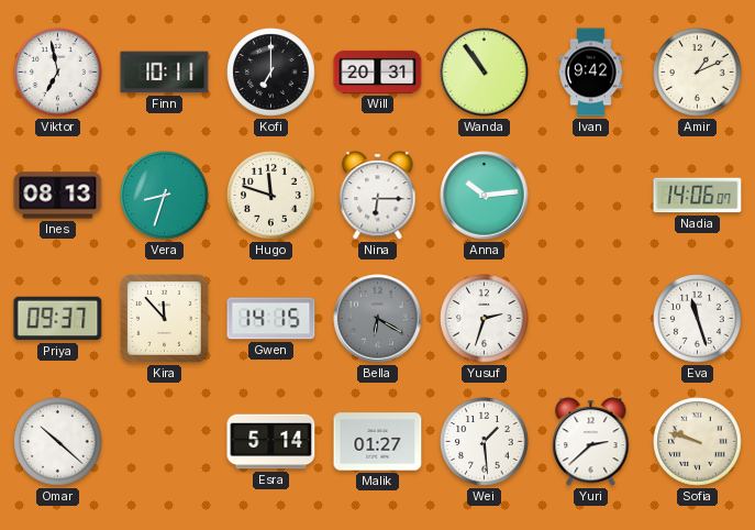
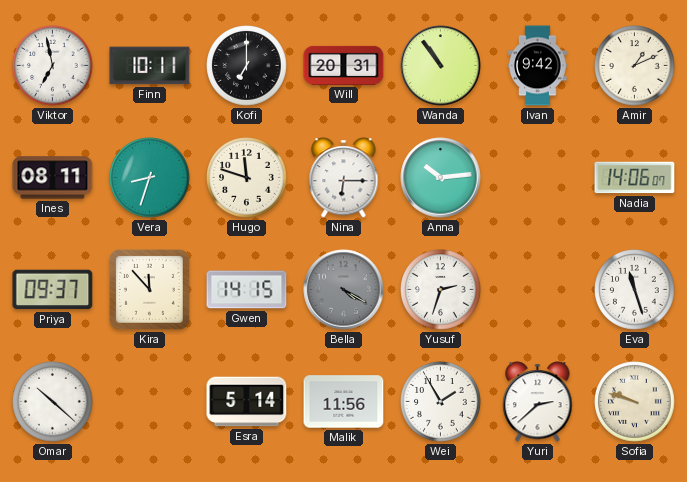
Ines: 08:13 -> 08:11 (53, 178)
Bella: 6:20 -> 4:20 (344, 290)
Malik: 01:27 -> 11:56 (344, 402)
Wei: 1:29 -> 1:55 (441, 402)
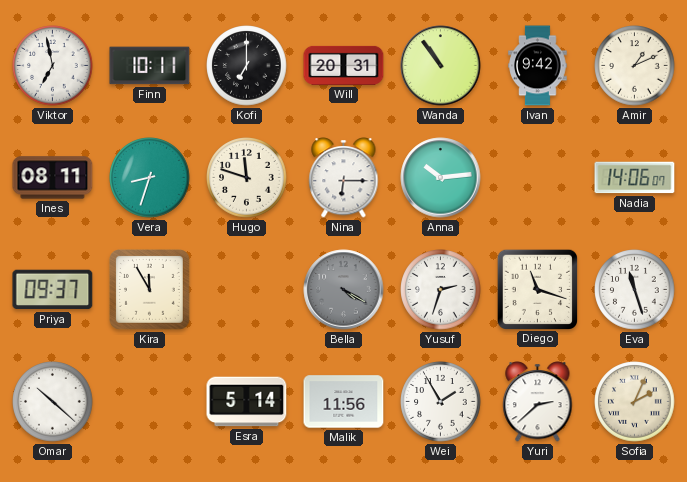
Kira: 11:53 -> 11:55 (150, 290)
Gwen: 14:15 -> none (247, 290)
Diego: none -> 11:18 (537, 289)
Sofia: 9:48 -> 2:04 (635, 402)
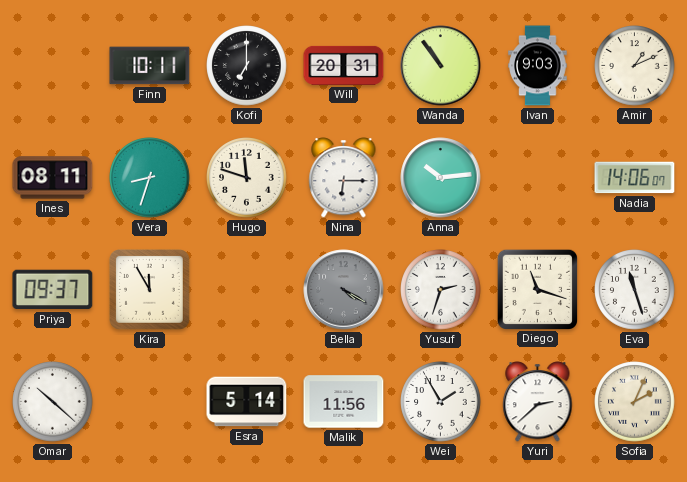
Viktor: 6:58 -> none (53, 66)
Ivan: 9:42 -> 9:03 (538, 66)
